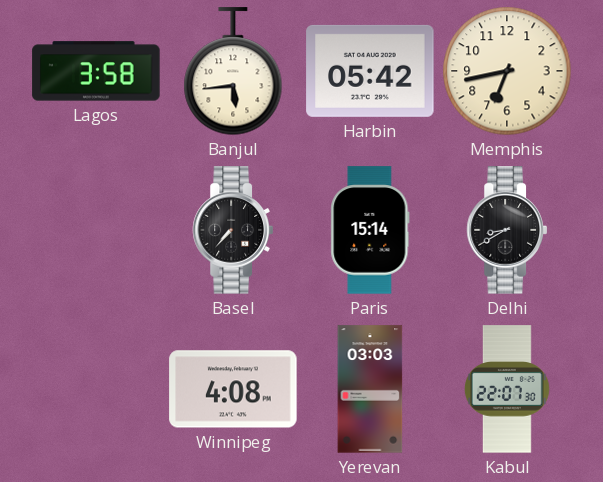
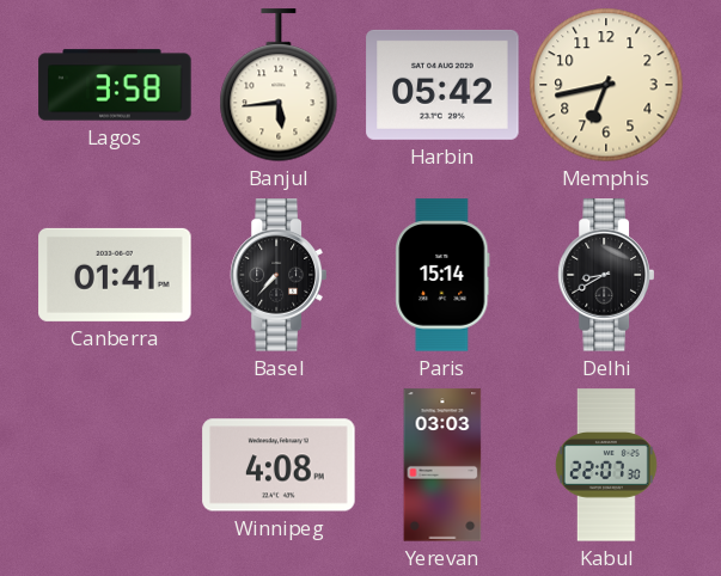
Canberra: none -> 01:41 (115, 275)
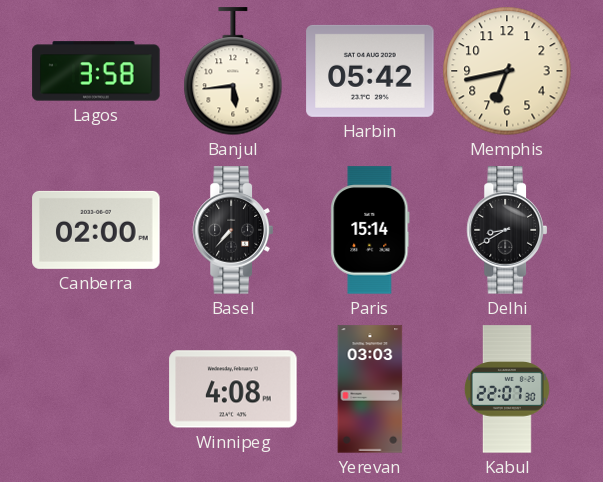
Canberra: 01:41 -> 02:00 (96, 230)
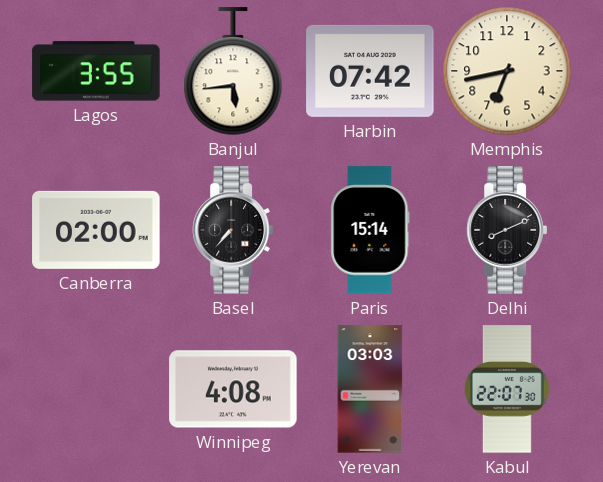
Lagos: 3:58 -> 3:55 (96, 71)
Harbin: 05:42 -> 07:42 (370, 71)
Delhi: 8:40 -> 8:11 (507, 230)
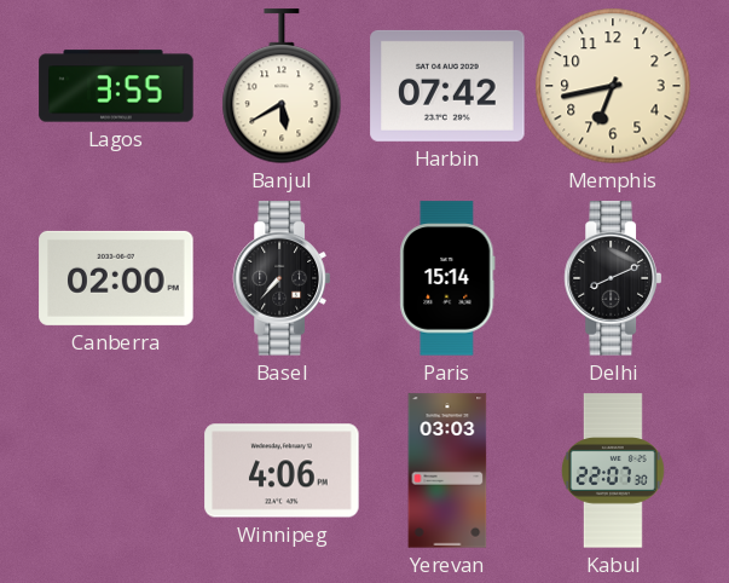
Banjul: 5:44 -> 5:40 (282, 87)
Winnipeg: 4:08 -> 4:06 (282, 471)
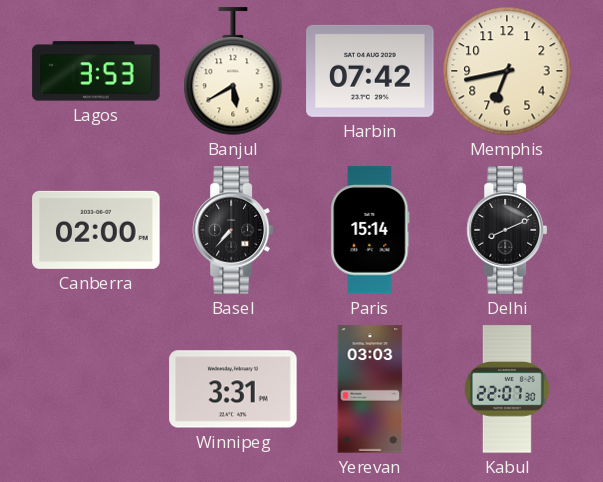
Lagos: 3:55 -> 3:53 (96, 71)
Winnipeg: 4:06 -> 3:31 (233, 389)
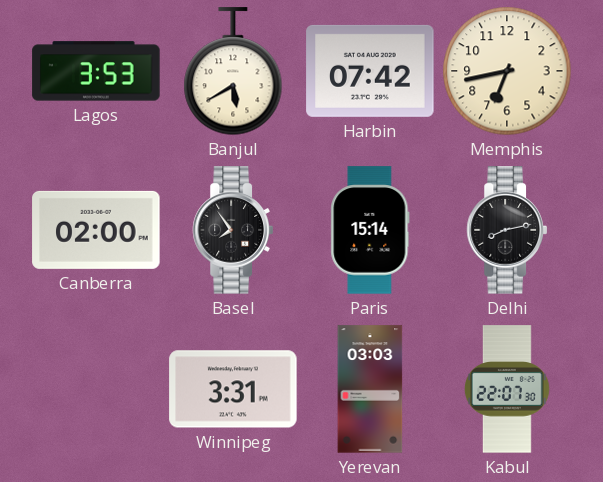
Basel: 7:37 -> 7:54 (233, 230)
Delhi: 8:11 -> 8:13 (507, 230)
